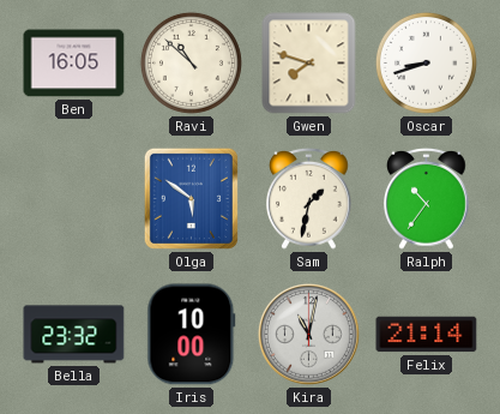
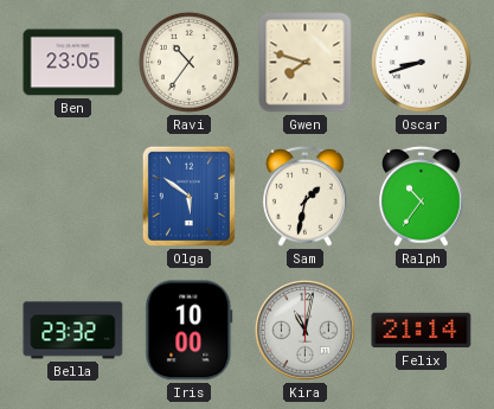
Ben: 16:05 -> 23:05 (73, 63)
Ravi: 10:52 -> 10:36 (188, 62)
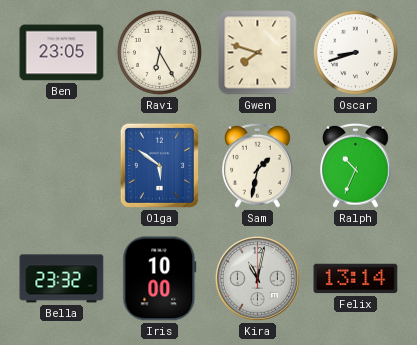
Ravi: 10:36 -> 6:25 (159, 52)
Ralph: 10:36 -> 10:34 (356, 165)
Felix: 21:14 -> 13:14 (356, 279)
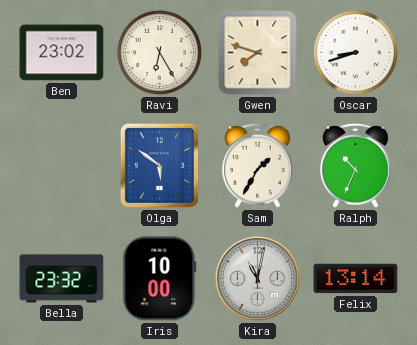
Ben: 23:05 -> 23:02 (62, 53)
Sam: 1:32 -> 1:35 (258, 165)
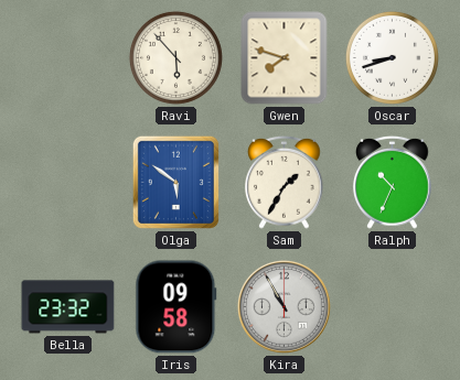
Ben: 23:02 -> none (62, 53)
Ravi: 6:25 -> 5:53 (175, 57)
Iris: 10:00 -> 09:58 (176, 307)
Kira: 11:02 -> 10:55 (284, 306)
Felix: 13:14 -> none (356, 279)
